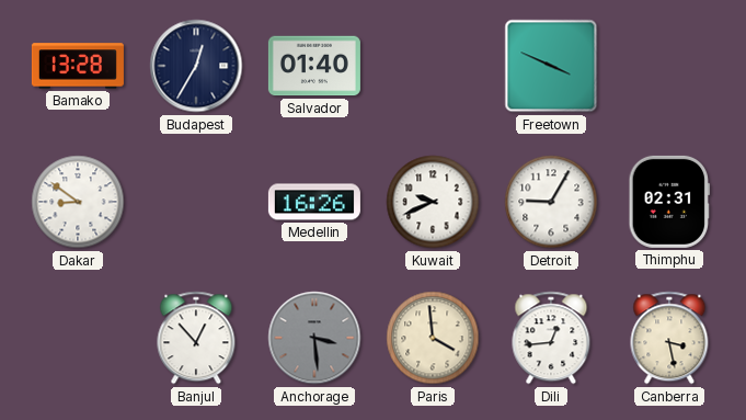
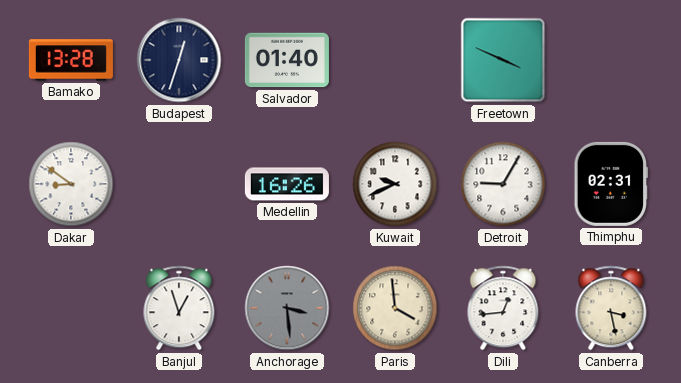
Budapest: 12:35 -> 12:33 (179, 60)
Banjul: 12:53 -> 12:57 (179, 308)
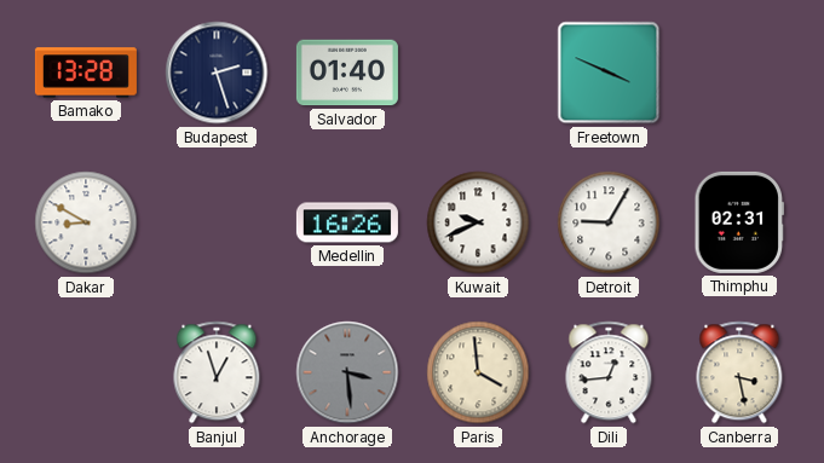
Budapest: 12:33 -> 2:27 (217, 73)
Dakar: 8:51 -> 8:50 (86, 222)
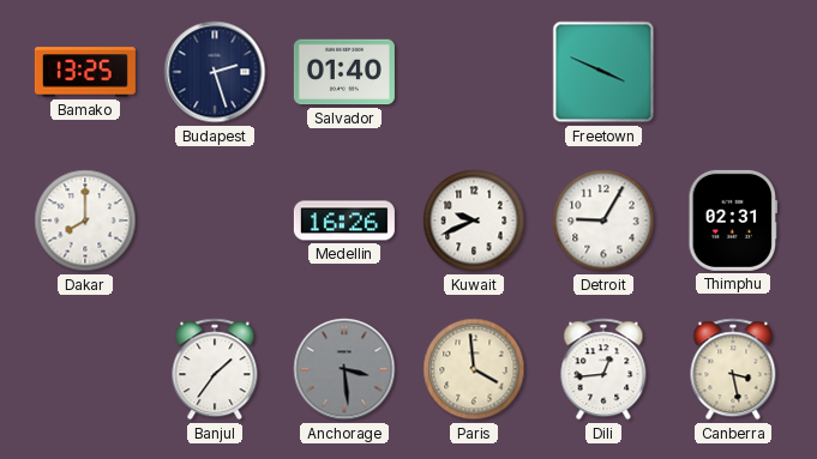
Bamako: 13:28 -> 13:25 (85, 72)
Dakar: 8:50 -> 8:00 (85, 221)
Banjul: 12:57 -> 1:36 (215, 369)
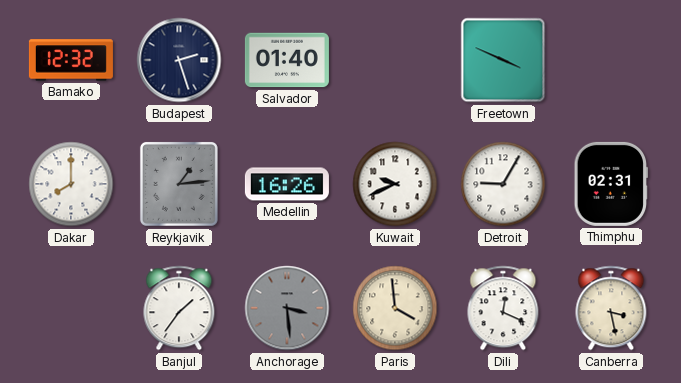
Bamako: 13:25 -> 12:32 (71, 60)
Reykjavik: none -> 1:14 (179, 184)
Dili: 12:44 -> 12:19 (503, 308)
